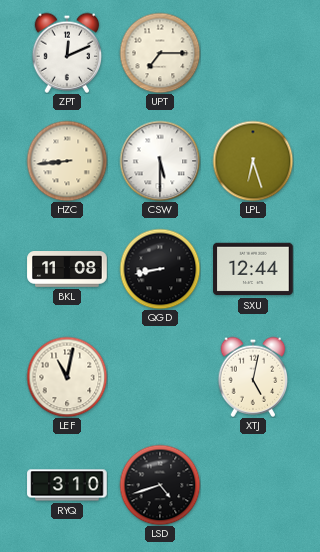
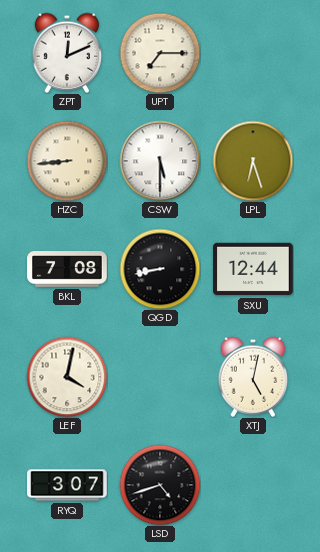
BKL: 11:08 -> 7:08 (67, 269)
LEF: 11:02 -> 4:02 (67, 377)
RYQ: 3:10 -> 3:07 (67, 485)
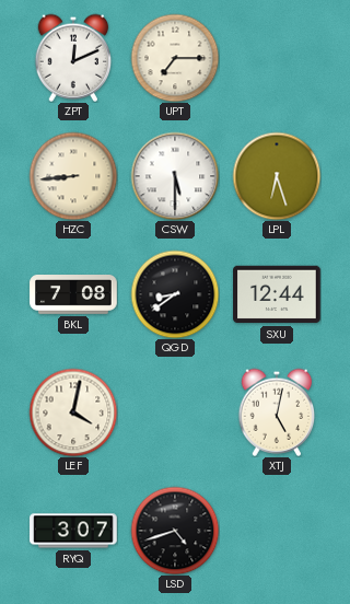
QGD: 8:43 -> 8:39 (175, 294)
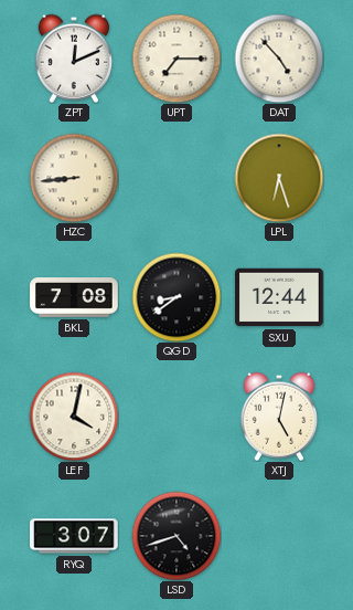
DAT: none -> 4:53 (279, 59)
CSW: 5:30 -> none (175, 176)
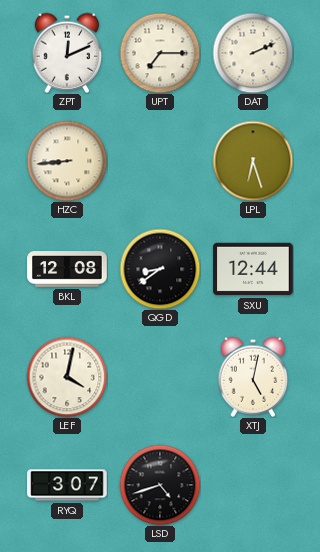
DAT: 4:53 -> 2:11 (253, 53)
BKL: 7:08 -> 12:08 (67, 269)
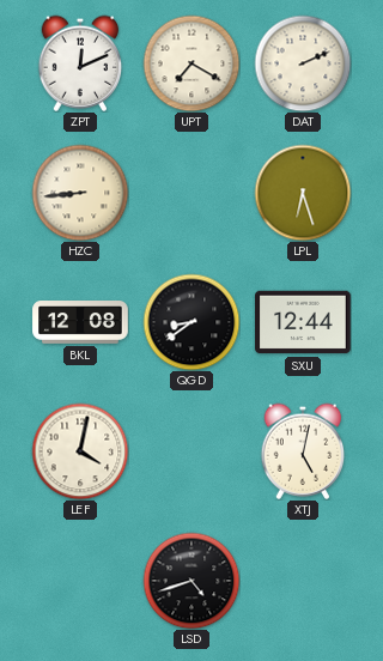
UPT: 7:15 -> 7:20 (191, 63)
RYQ: 3:07 -> none (67, 485)
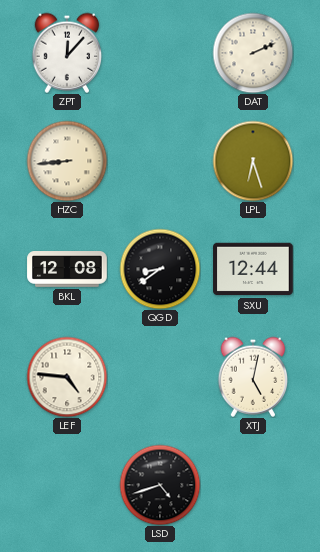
ZPT: 12:11 -> 12:07 (67, 53)
UPT: 7:20 -> none (191, 63)
LEF: 4:02 -> 4:46 (67, 377)
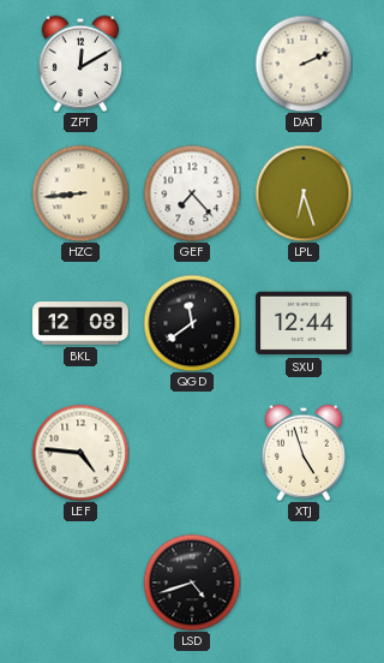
ZPT: 12:07 -> 12:10 (80, 64)
GEF: none -> 7:23 (192, 193)
QGD: 8:39 -> 11:39 (192, 323)
XTJ: 5:02 -> 4:57 (304, 453)
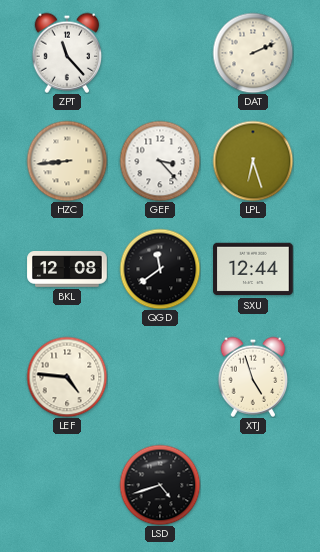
ZPT: 12:10 -> 11:23 (67, 53)
GEF: 7:23 -> 3:23 (160, 161)
